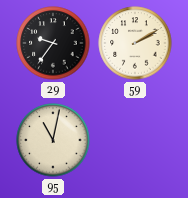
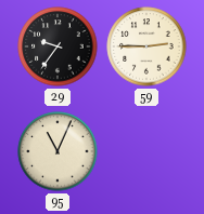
59: 2:10 -> 2:45 (146, 46)
95: 11:02 -> 11:04 (58, 151)
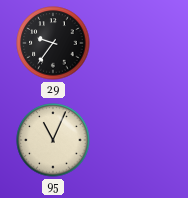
59: 2:45 -> none (146, 46)
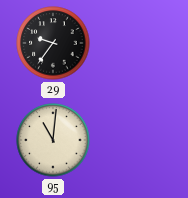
95: 11:04 -> 11:01 (53, 140)
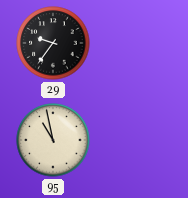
95: 11:01 -> 10:58 (53, 140)
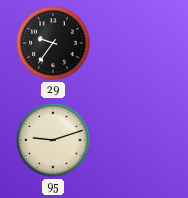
95: 10:58 -> 9:12 (53, 140)
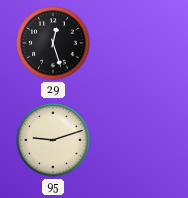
29: 9:36 -> 12:27 (53, 43)
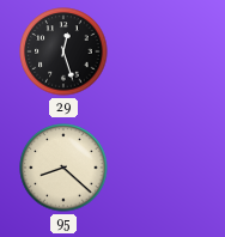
95: 9:12 -> 8:22 (63, 168)
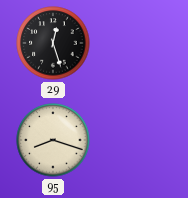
95: 8:22 -> 8:18 (53, 140)
